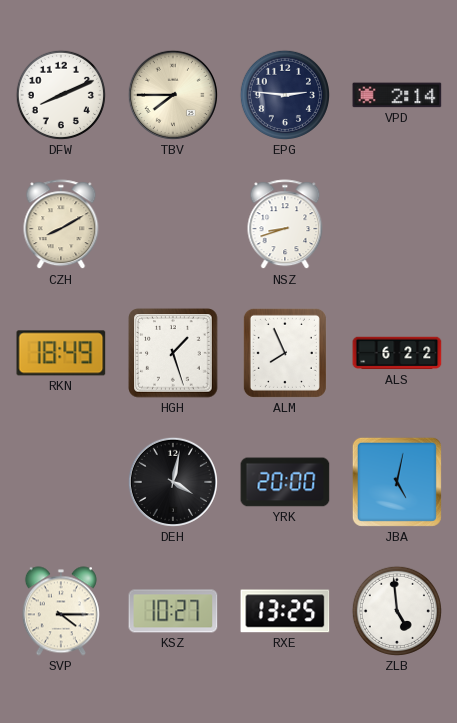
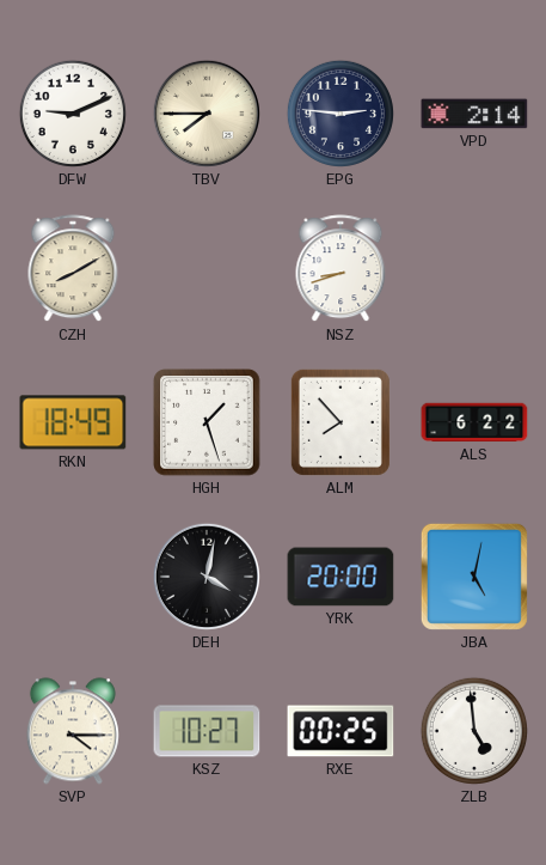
DFW: 8:11 -> 9:11 (73, 114)
ALM: 7:56 -> 7:53 (341, 422)
RXE: 13:25 -> 00:25 (341, 731)
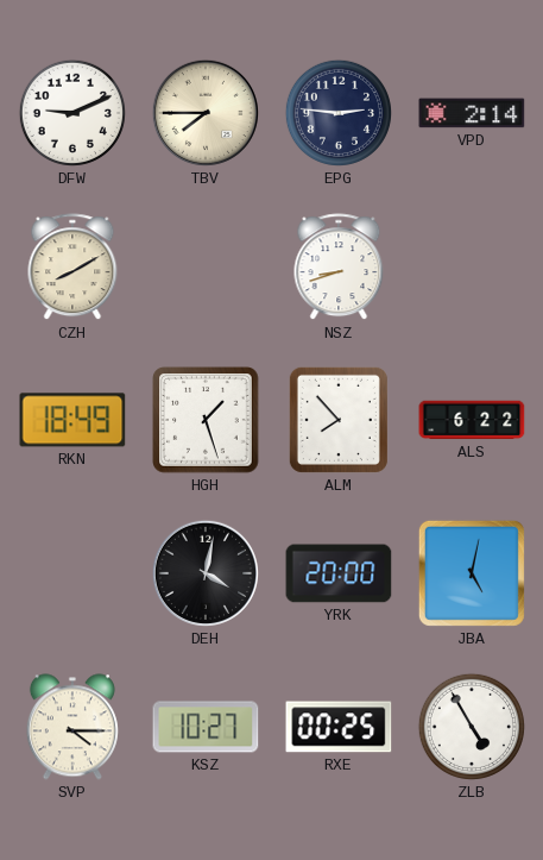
ZLB: 4:59 -> 4:55 (472, 727)
